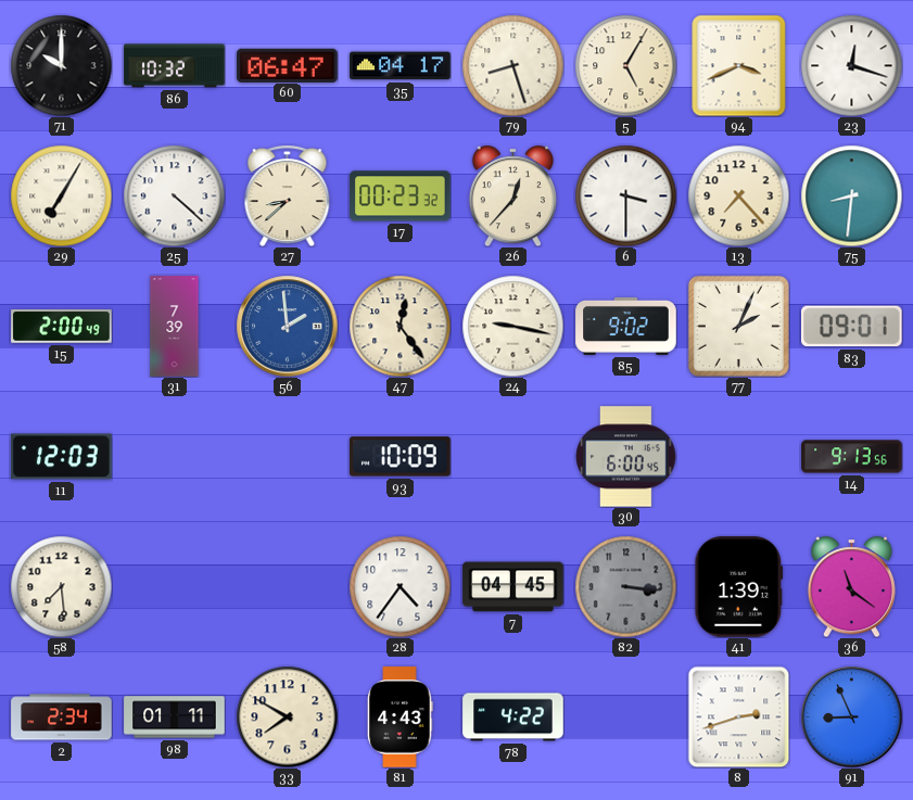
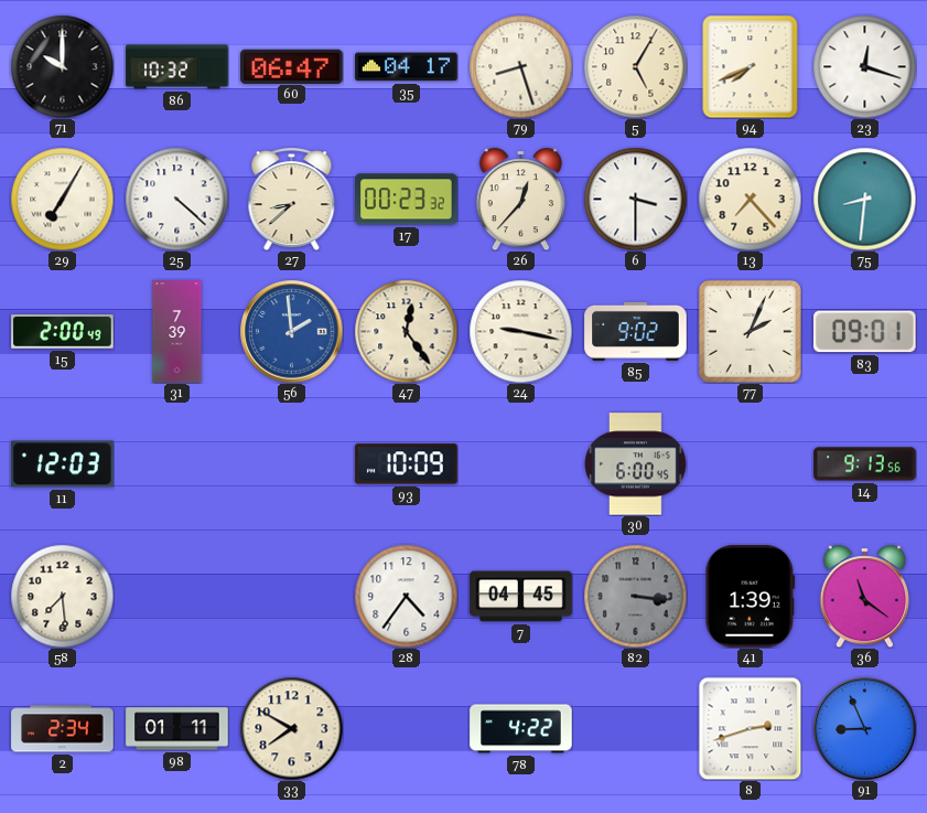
94: 3:41 -> 7:41 (751, 66)
81: 4:43 -> none (401, 718)
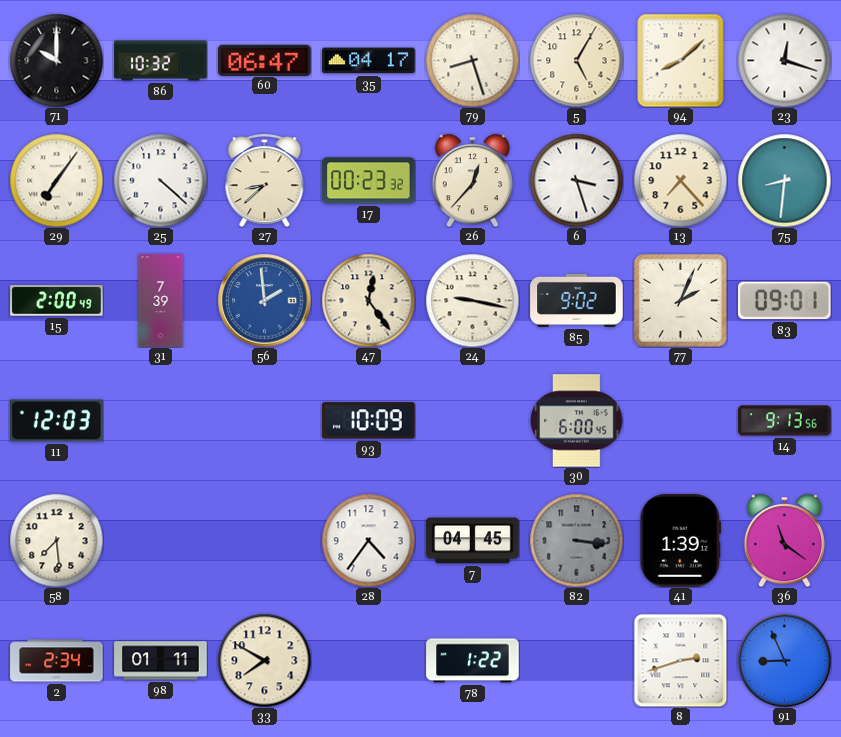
94: 7:41 -> 8:08 (681, 60)
29: 7:05 -> 7:06 (56, 180)
6: 3:30 -> 3:27 (576, 180)
78: 4:22 -> 1:22 (473, 661)
